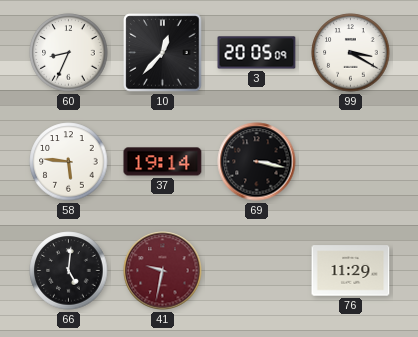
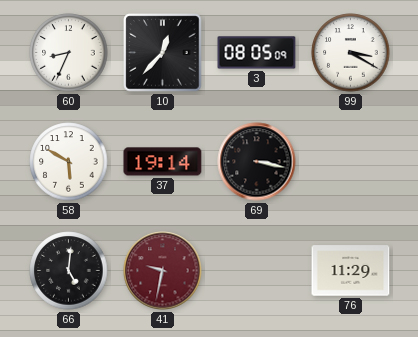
3: 20:05 -> 08:05 (257, 53)
58: 5:46 -> 5:50 (69, 162)
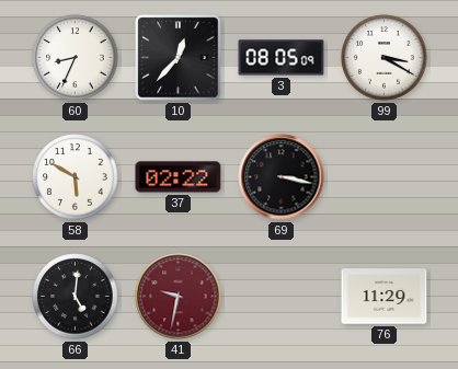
37: 19:14 -> 02:22 (179, 177)
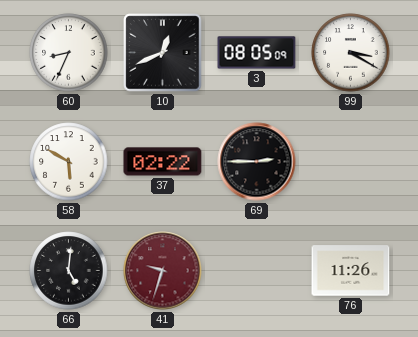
10: 12:37 -> 12:41 (163, 53)
69: 3:17 -> 2:45 (257, 162)
41: 9:32 -> 9:33 (163, 271)
76: 11:29 -> 11:26 (351, 271)
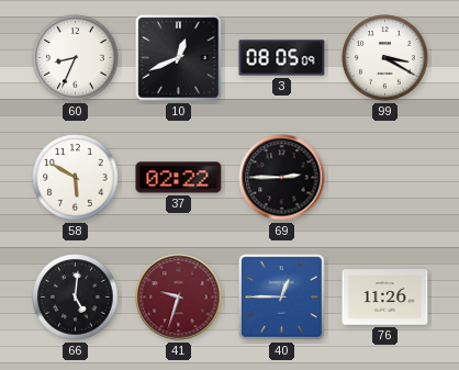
40: none -> 12:45 (282, 298)
